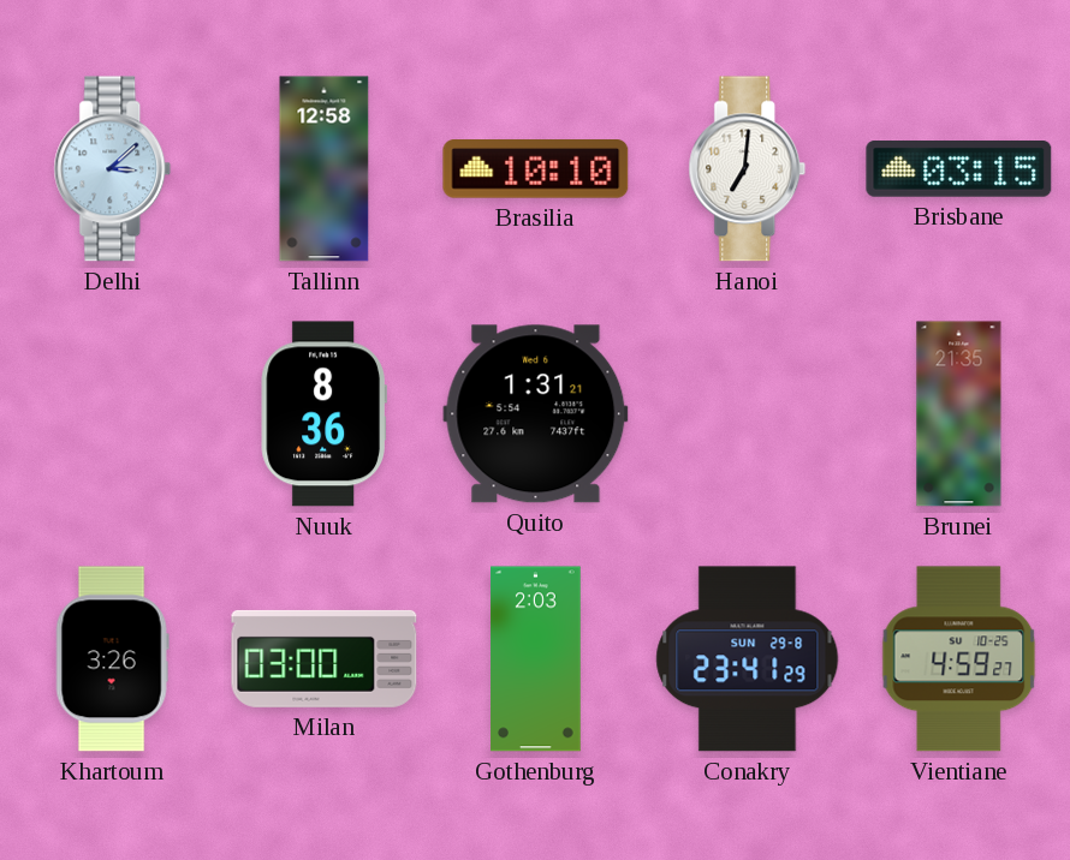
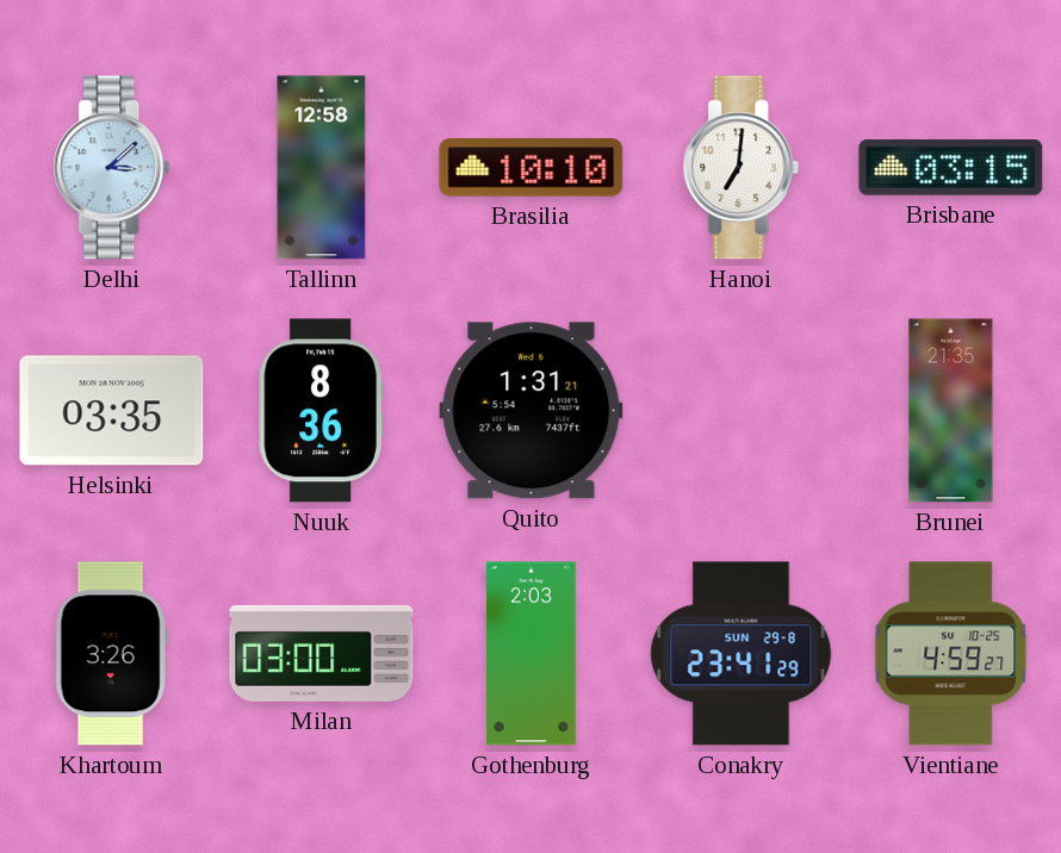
Helsinki: none -> 03:35 (112, 411)
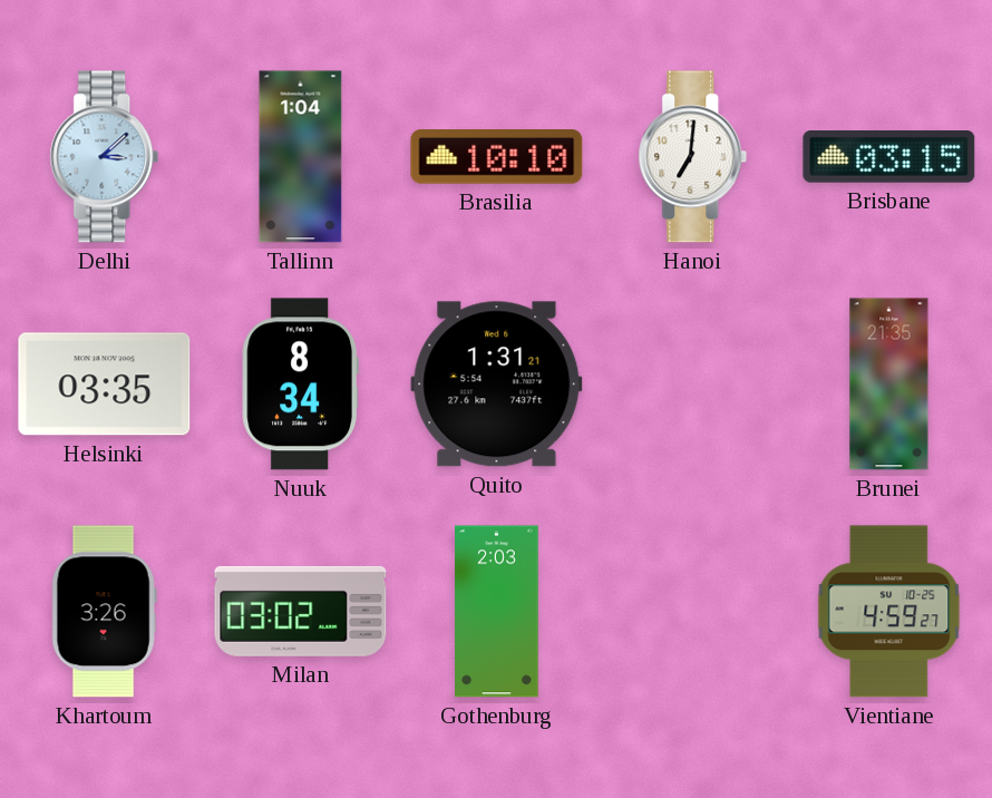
Tallinn: 12:58 -> 1:04 (301, 157)
Nuuk: 8:36 -> 8:34 (300, 385)
Milan: 03:00 -> 03:02 (301, 611)
Conakry: 23:41 -> none (742, 654)
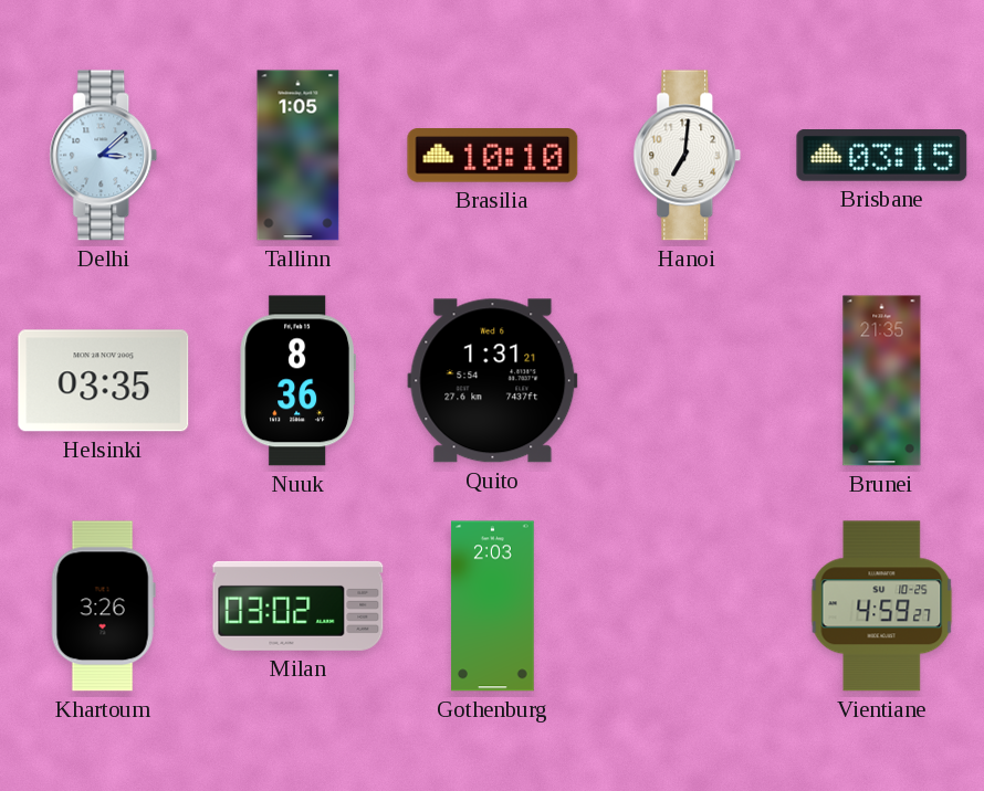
Tallinn: 1:04 -> 1:05 (299, 156)
Nuuk: 8:34 -> 8:36 (297, 381)
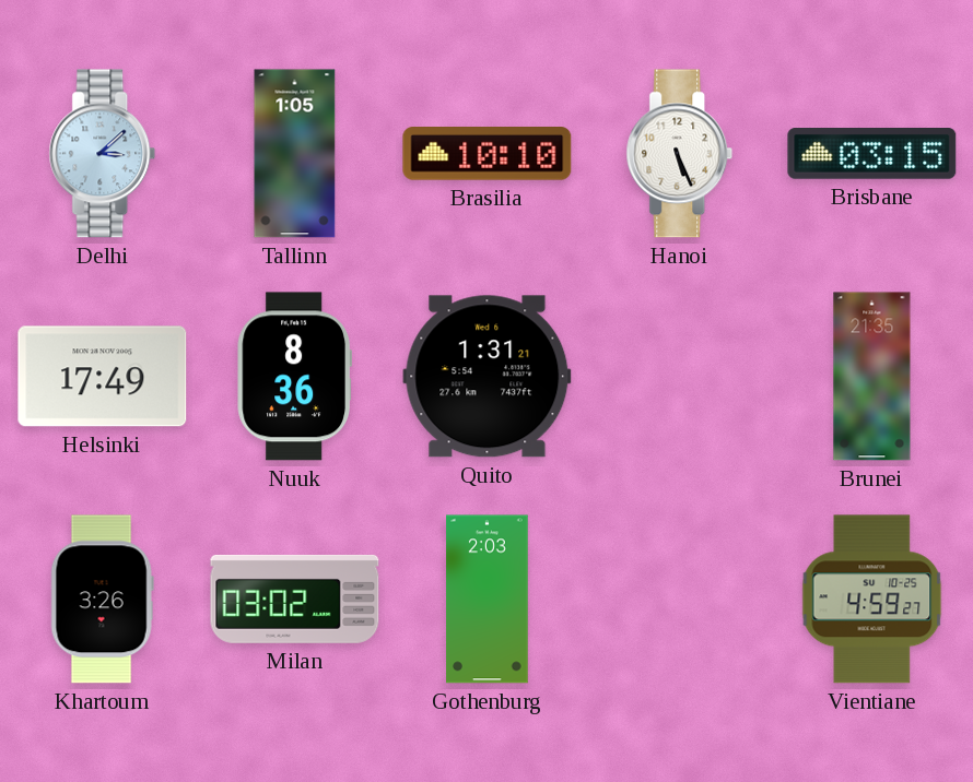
Hanoi: 7:01 -> 5:26 (680, 154)
Helsinki: 03:35 -> 17:49 (103, 377)
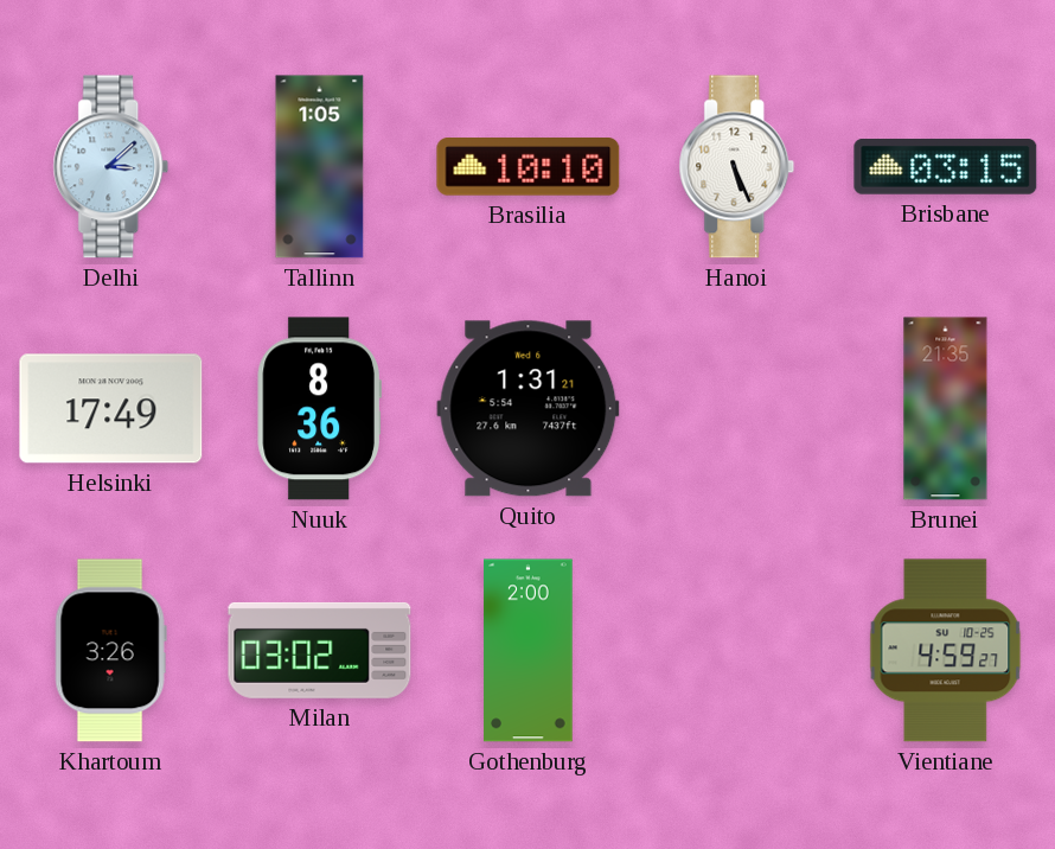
Gothenburg: 2:03 -> 2:00 (529, 651)
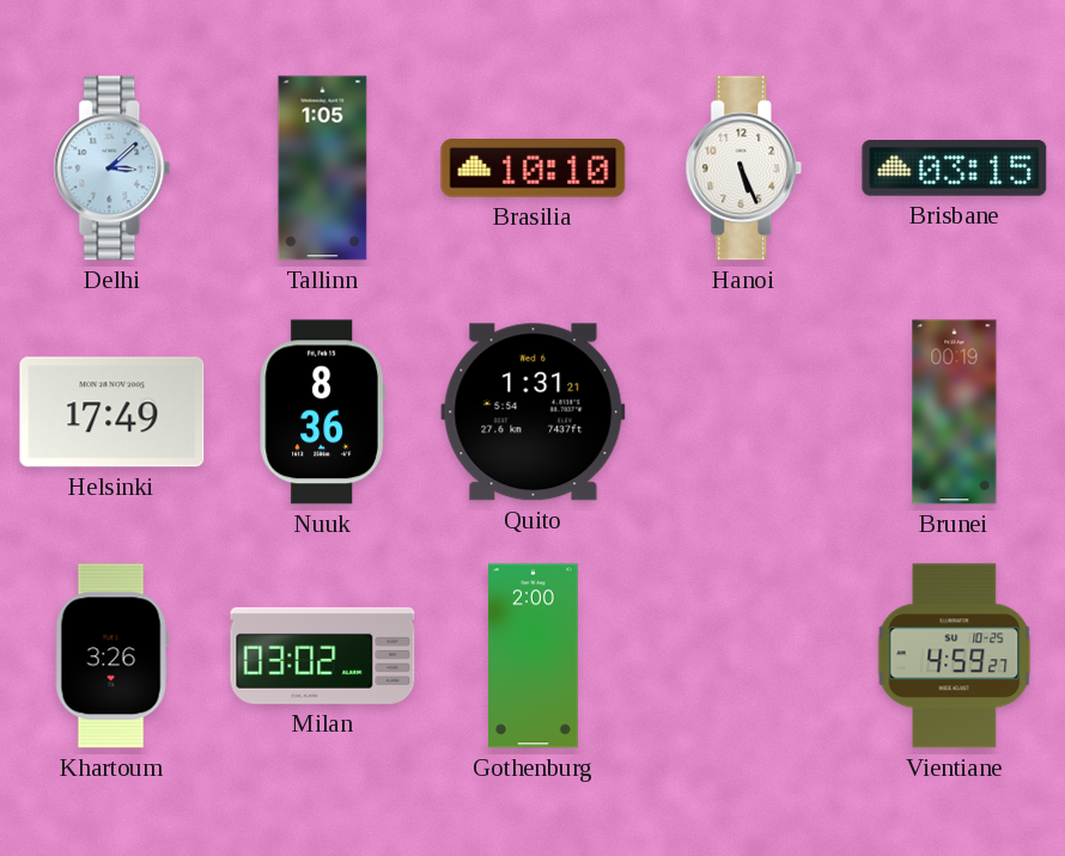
Brunei: 21:35 -> 00:19 (955, 412)
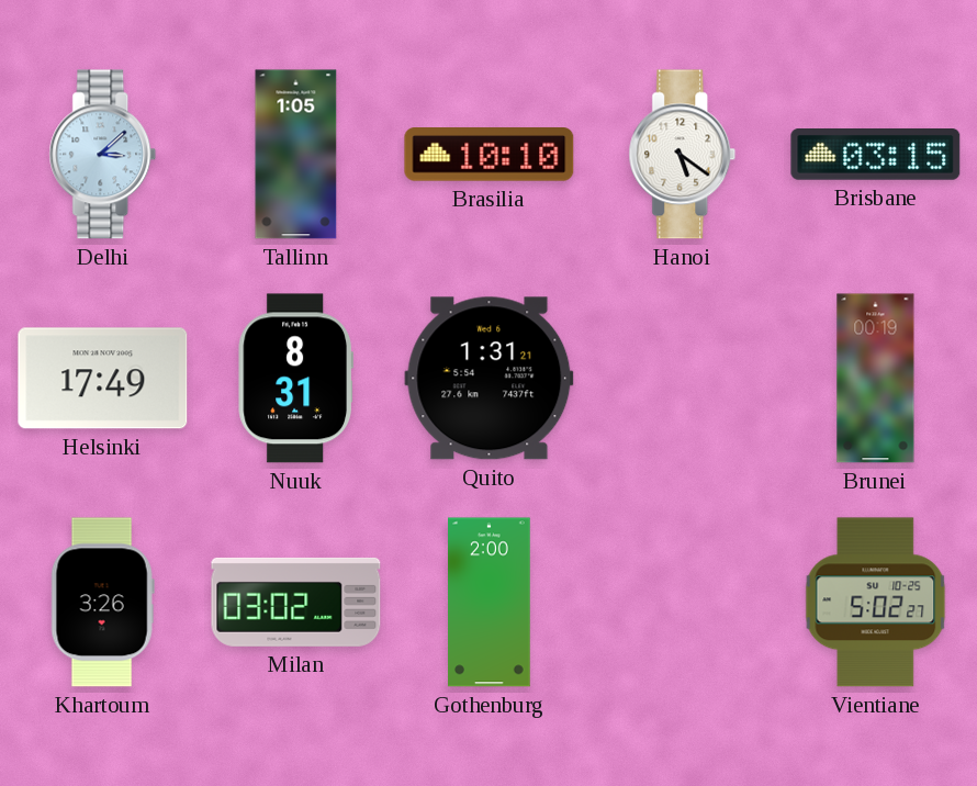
Hanoi: 5:26 -> 5:21 (683, 155)
Nuuk: 8:36 -> 8:31 (295, 379)
Vientiane: 4:59 -> 5:02 (876, 603)
